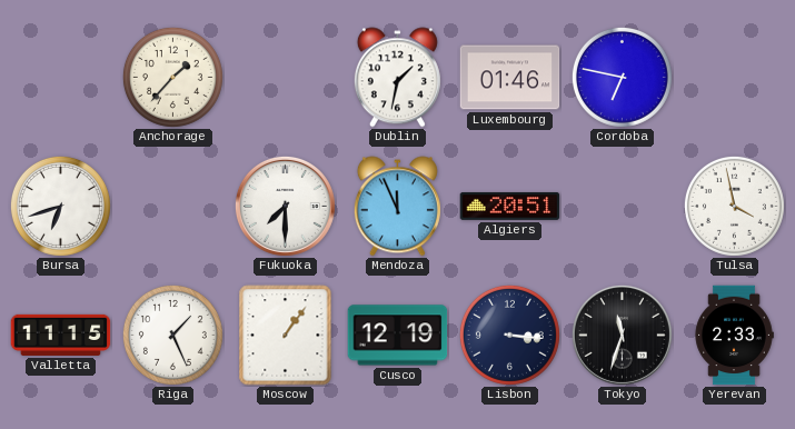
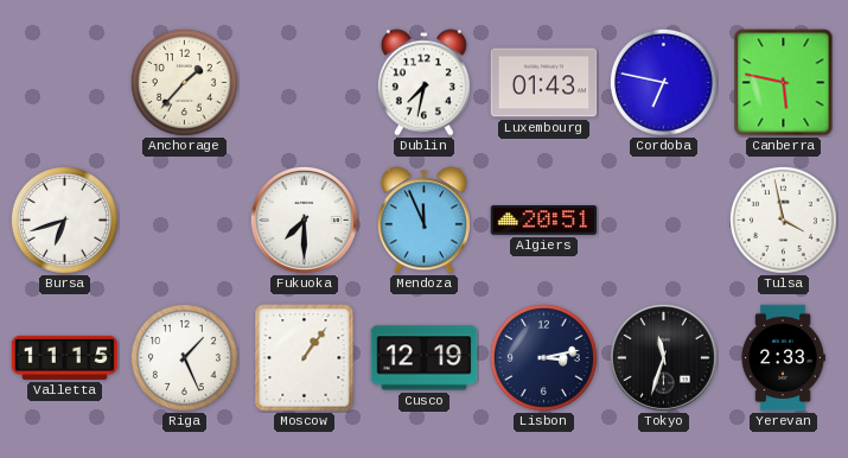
Dublin: 1:32 -> 7:32 (423, 83)
Luxembourg: 01:46 -> 01:43 (544, 83)
Canberra: none -> 5:47 (784, 83)
Lisbon: 3:16 -> 3:13 (543, 357)
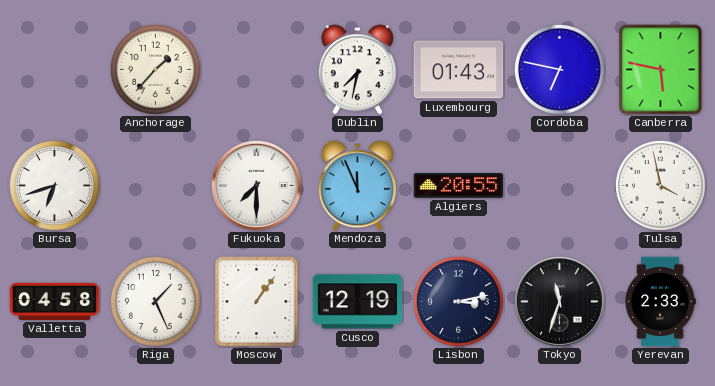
Algiers: 20:51 -> 20:55 (459, 186)
Valletta: 11:15 -> 04:58 (55, 301)
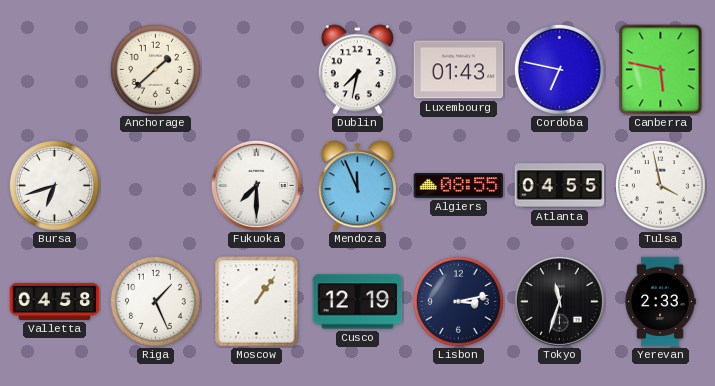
Anchorage: 1:37 -> 1:38 (155, 69)
Algiers: 20:55 -> 08:55 (459, 186)
Atlanta: none -> 04:55 (560, 186)
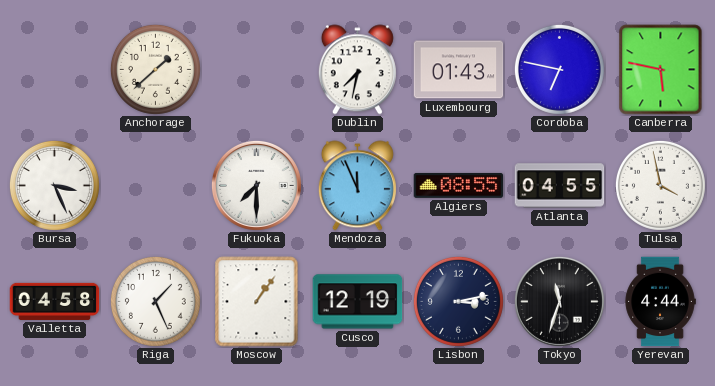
Bursa: 6:42 -> 3:26 (54, 185)
Yerevan: 2:33 -> 4:44 (660, 302)
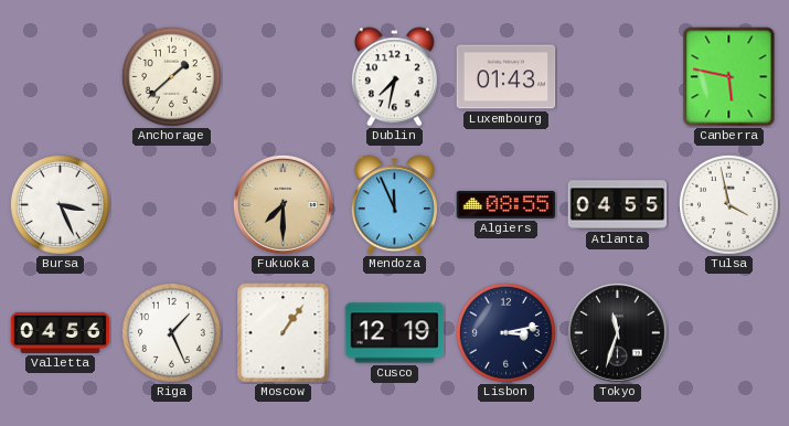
Cordoba: 6:47 -> none (559, 69)
Fukuoka dial: white -> champagne (282, 204)
Valletta: 04:58 -> 04:56 (61, 332)
Yerevan: 4:44 -> none (660, 302)
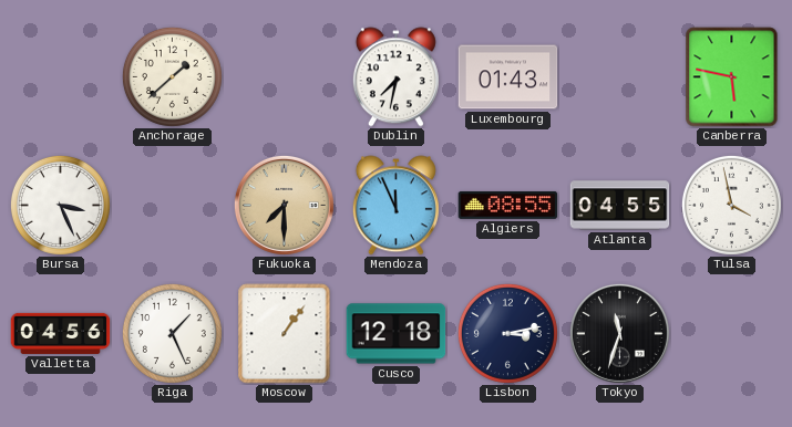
Cusco: 12:19 -> 12:18 (397, 334)
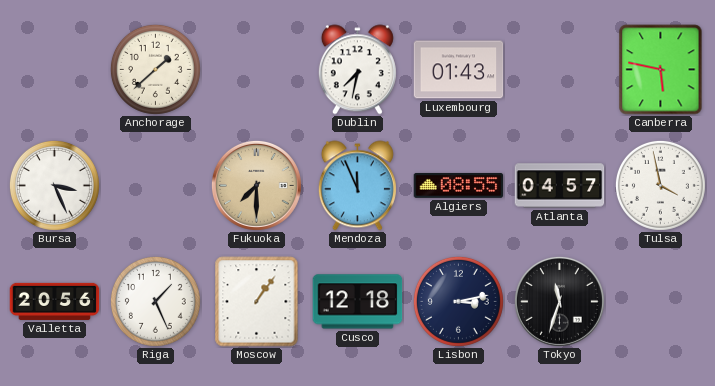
Atlanta: 04:55 -> 04:57 (560, 186)
Valletta: 04:56 -> 20:56 (55, 301)
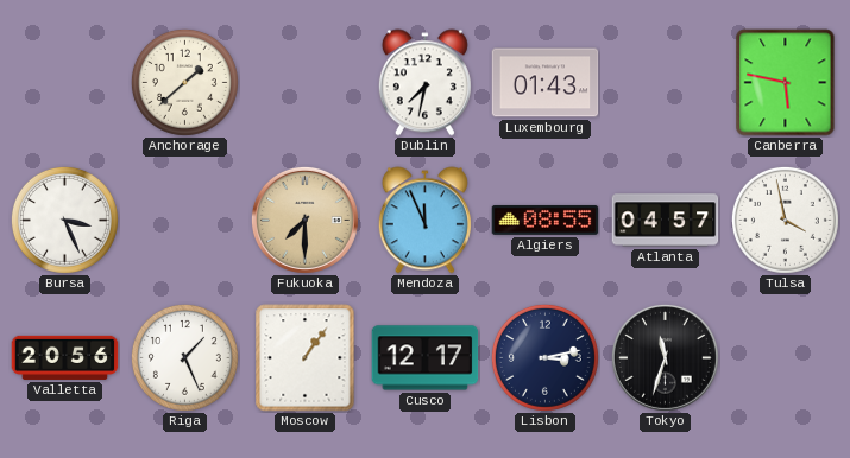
Cusco: 12:18 -> 12:17 (426, 358)
